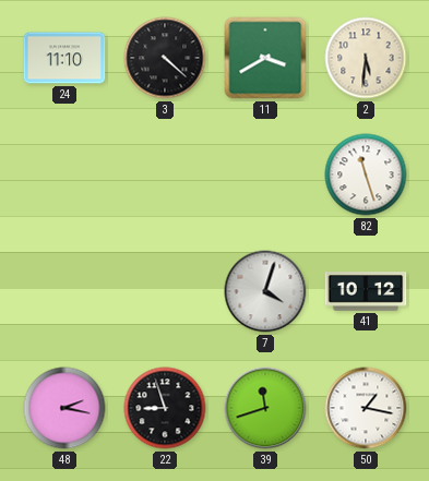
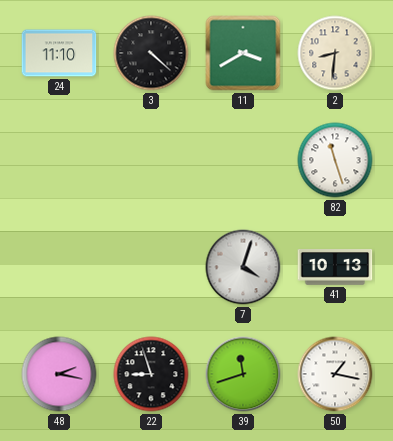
2: 5:31 -> 8:31 (335, 53)
41: 10:12 -> 10:13 (335, 267)
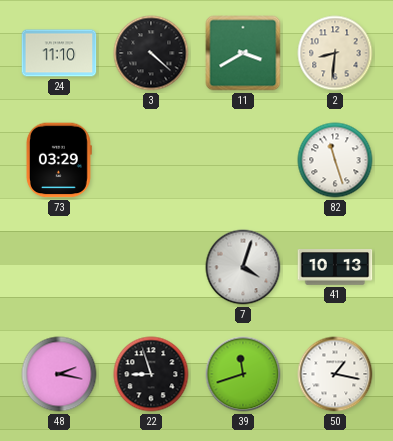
73: none -> 03:29 (58, 160)
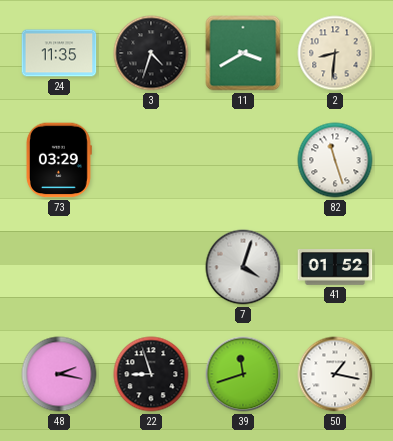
24: 11:10 -> 11:35 (59, 53)
3: 4:22 -> 4:33 (151, 53)
41: 10:13 -> 01:52 (335, 267)
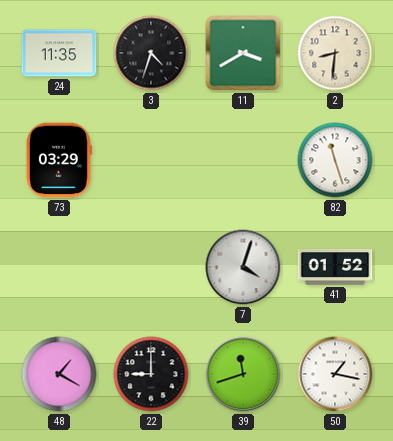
48: 2:17 -> 1:20 (59, 374)
22: 8:57 -> 9:00 (151, 374)
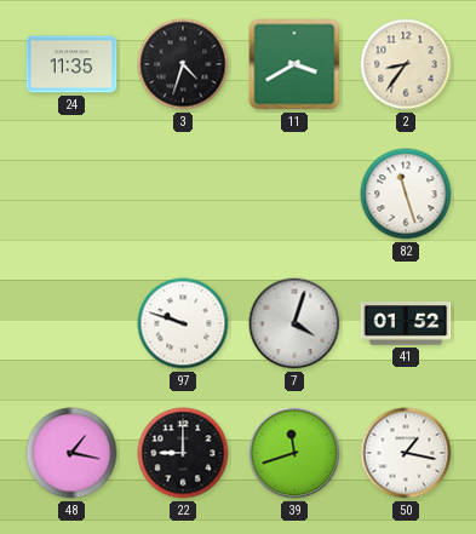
2: 8:31 -> 8:36 (406, 64)
73: 03:29 -> none (58, 160)
97: none -> 9:48 (183, 323)
48: 1:20 -> 1:17 (71, 453)
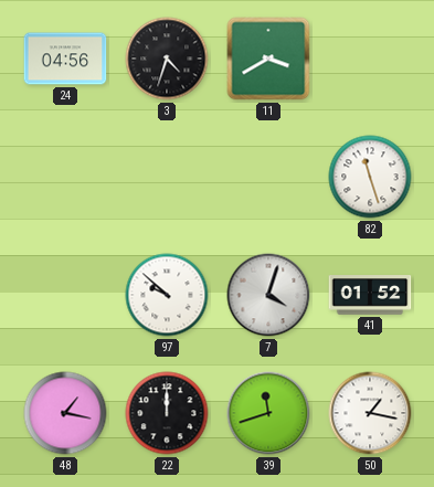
24: 11:35 -> 04:56 (65, 59)
2: 8:36 -> none (406, 64)
97: 9:48 -> 9:52 (167, 295)
22: 9:00 -> 12:00 (167, 413)
